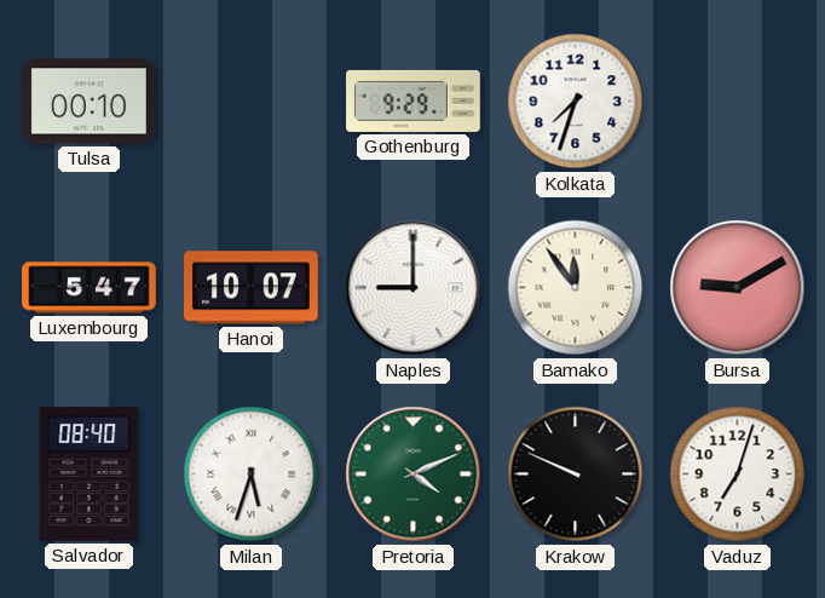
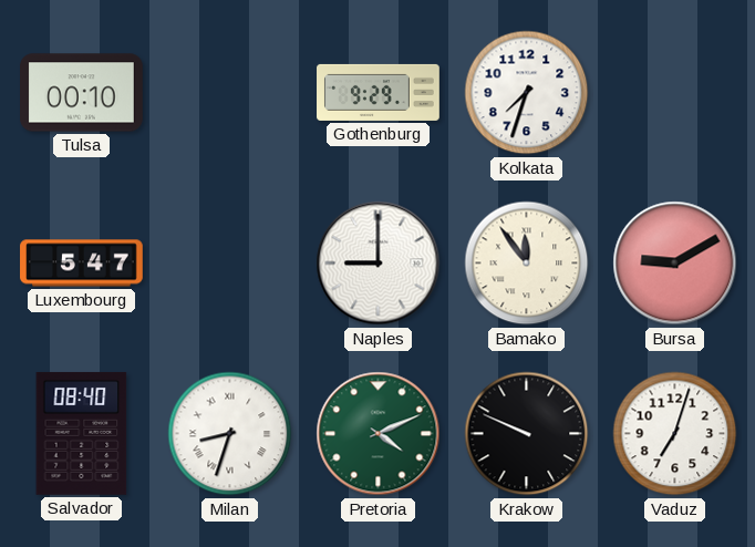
Hanoi: 10:07 -> none (252, 288)
Milan: 5:33 -> 8:33 (230, 434)
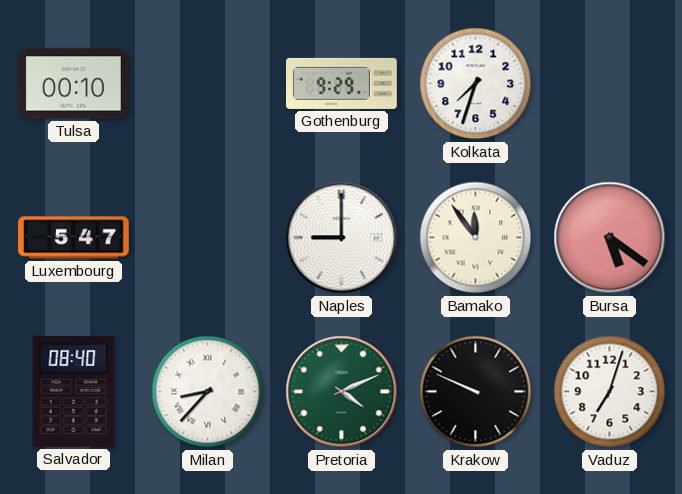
Bursa: 9:10 -> 5:21 (610, 238)
Milan: 8:33 -> 8:37 (208, 392)
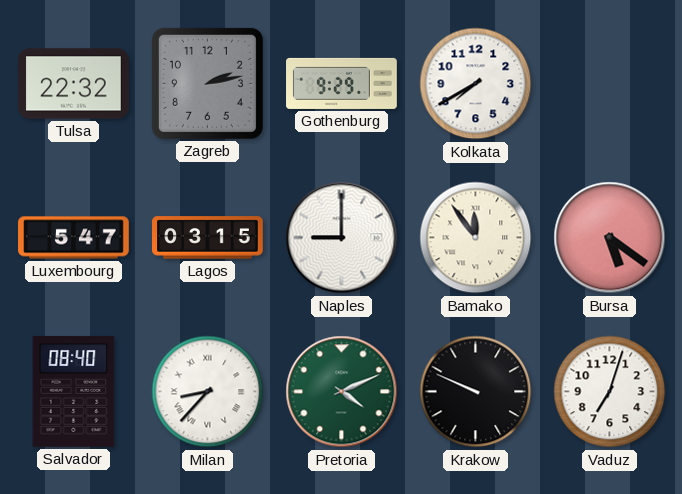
Tulsa: 00:10 -> 22:32 (74, 84)
Zagreb: none -> 2:13 (207, 83)
Kolkata: 7:33 -> 7:40 (476, 84)
Lagos: none -> 03:15 (208, 238)
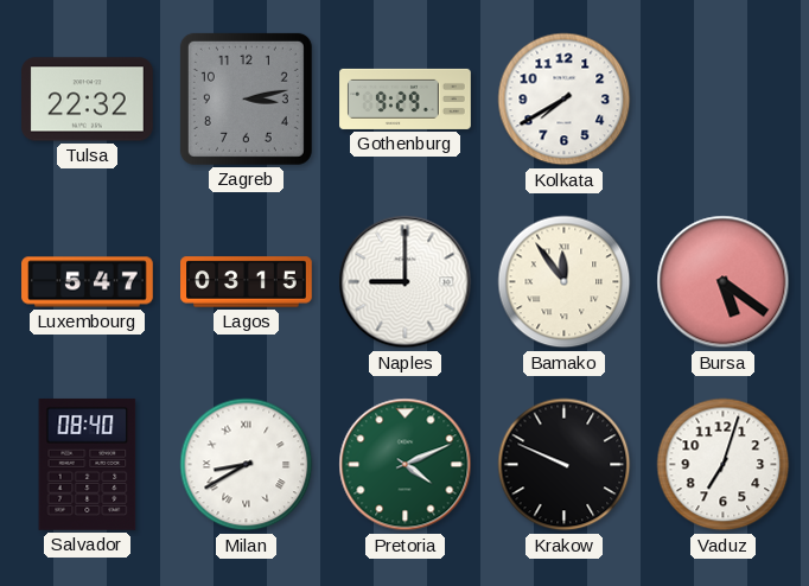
Zagreb: 2:13 -> 3:13 (246, 98)
Milan: 8:37 -> 8:40 (247, 465)
